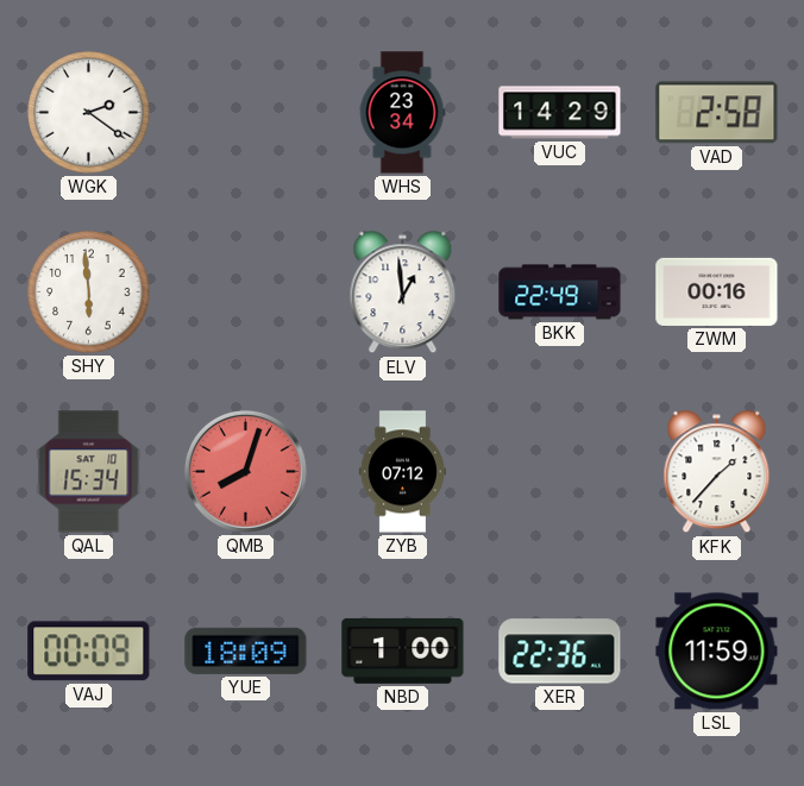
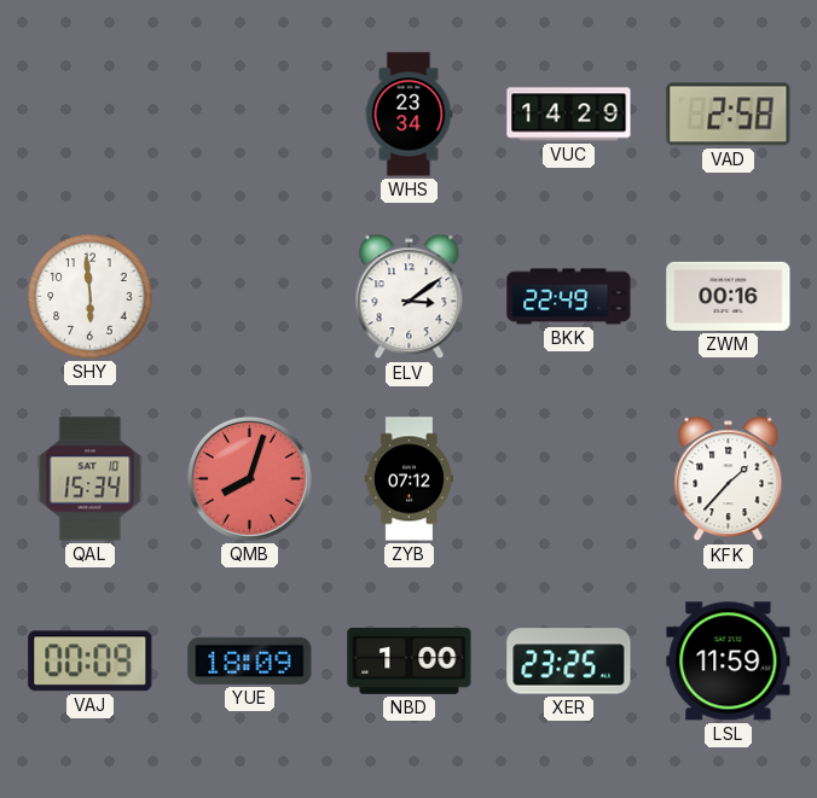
WGK: 2:21 -> none (89, 113)
ELV: 12:59 -> 3:09 (410, 297)
XER: 22:36 -> 23:25 (569, 662)
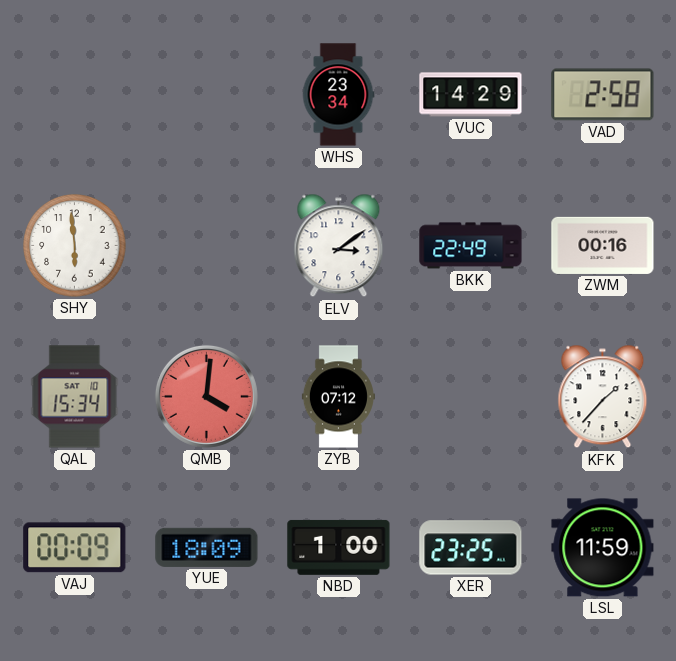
QMB: 8:03 -> 4:01 (206, 396)
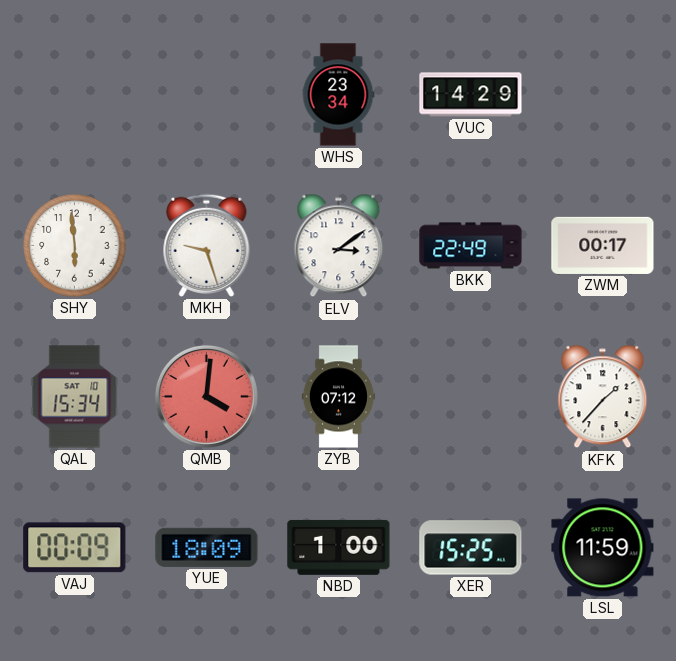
VAD: 2:58 -> none (603, 95)
MKH: none -> 9:27 (207, 245)
ZWM: 00:16 -> 00:17 (603, 245)
XER: 23:25 -> 15:25 (471, 548)
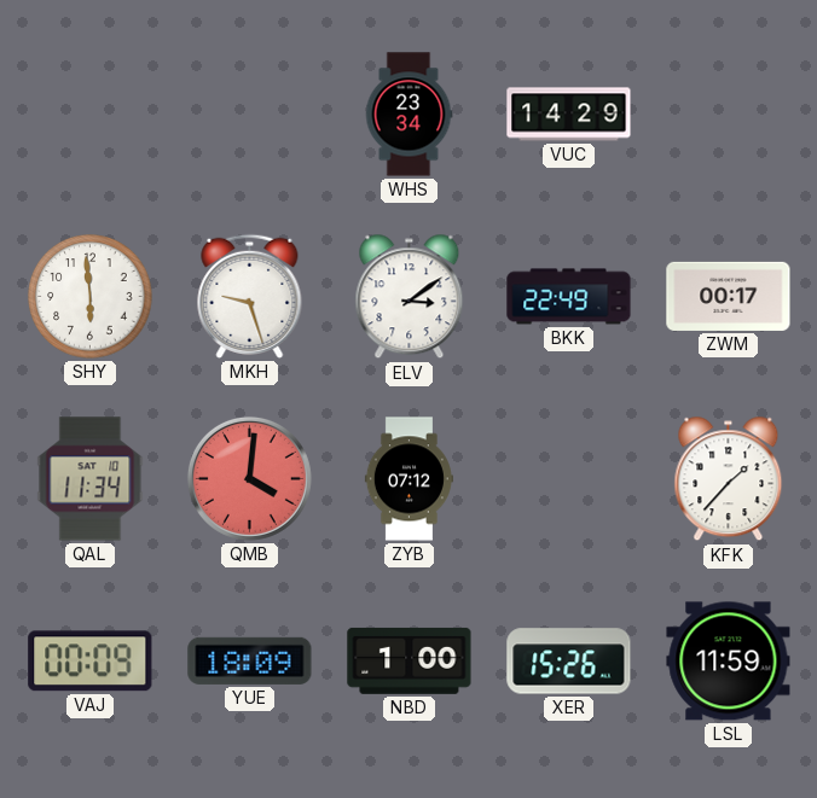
QAL: 15:34 -> 11:34 (91, 479)
XER: 15:25 -> 15:26 (569, 662)
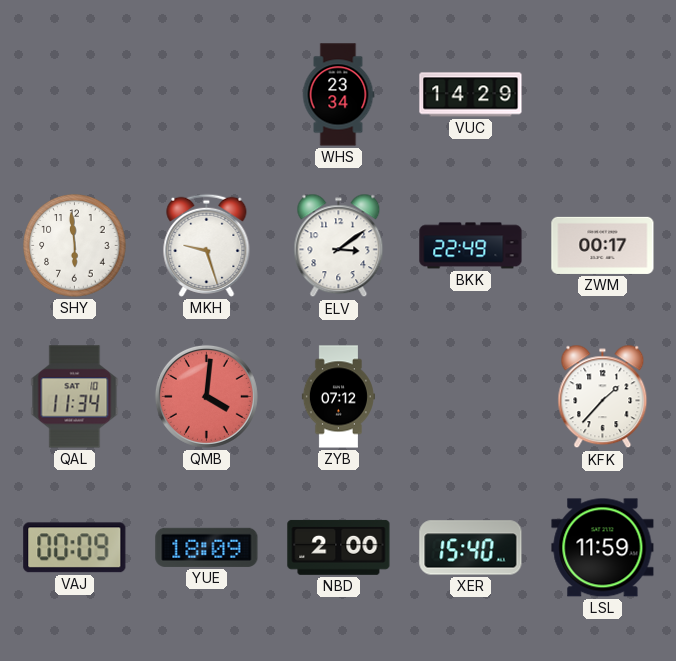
NBD: 1:00 -> 2:00 (339, 547)
XER: 15:26 -> 15:40 (471, 548)
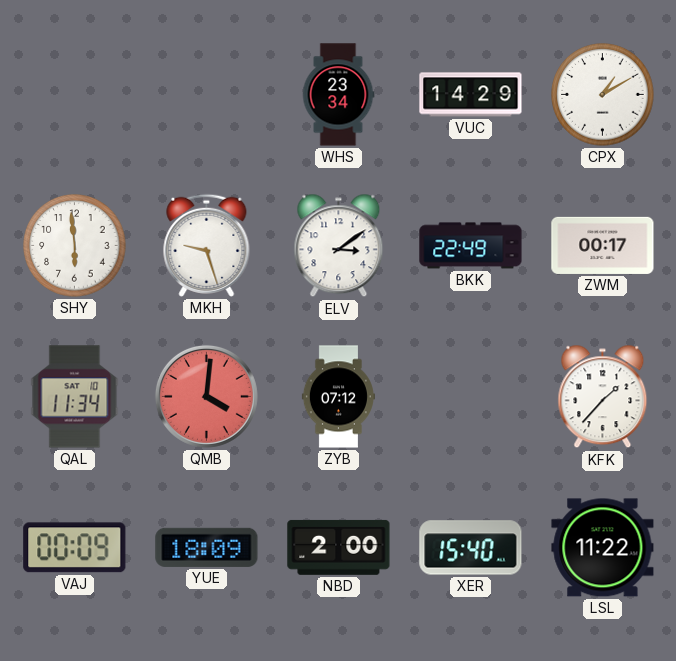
CPX: none -> 1:10 (603, 95)
LSL: 11:59 -> 11:22 (603, 548)
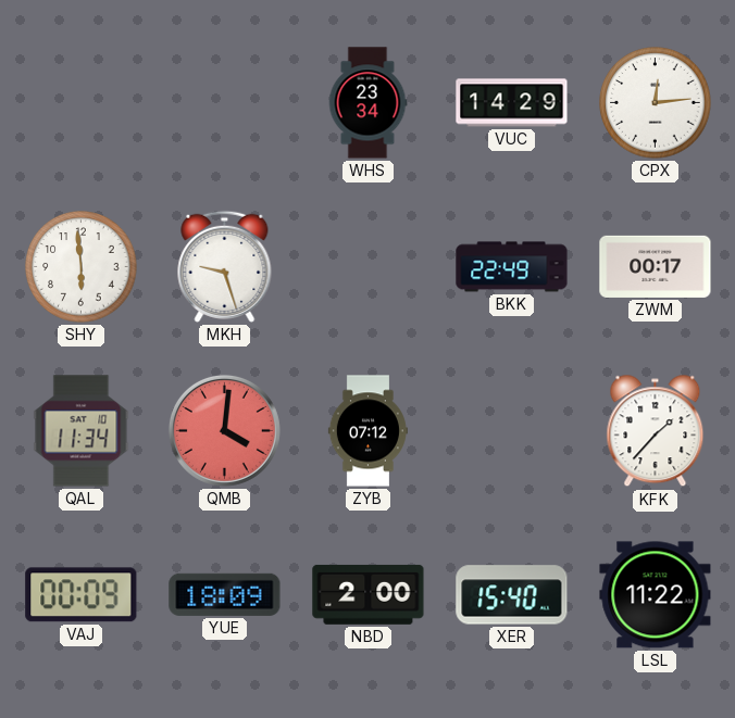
CPX: 1:10 -> 12:14 (656, 103)
ELV: 3:09 -> none (339, 246)
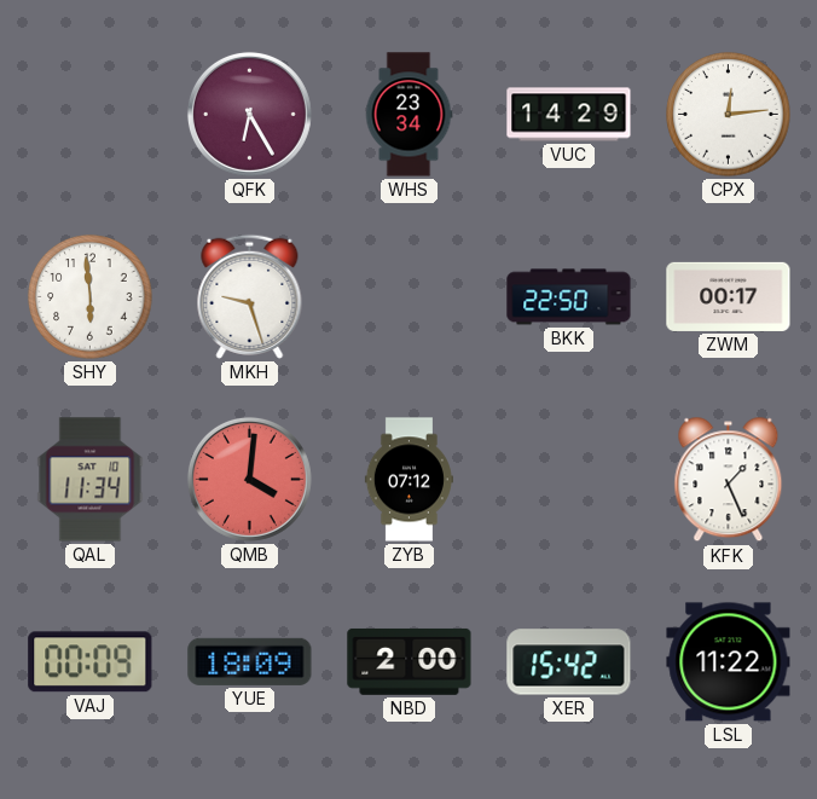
QFK: none -> 6:25 (249, 114)
BKK: 22:49 -> 22:50 (569, 297)
KFK: 1:37 -> 1:26 (729, 480)
XER: 15:40 -> 15:42 (569, 662)
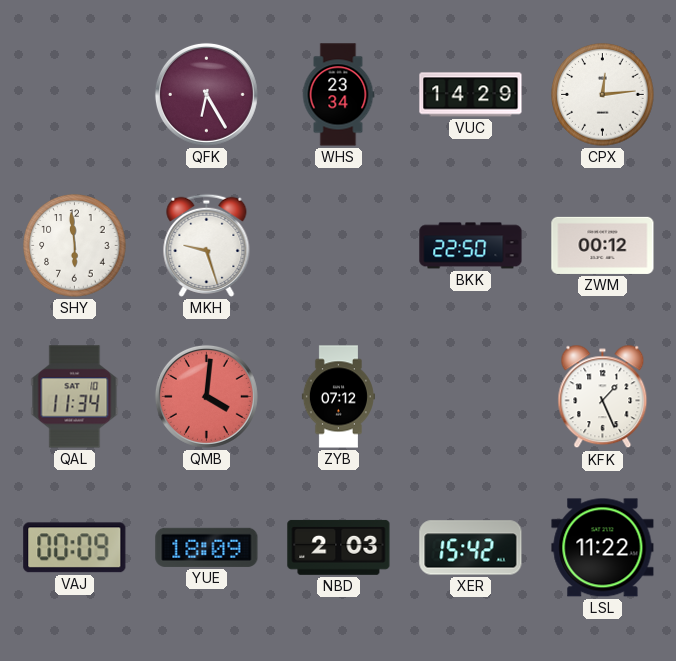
ZWM: 00:17 -> 00:12 (603, 245)
NBD: 2:00 -> 2:03 (339, 547)
